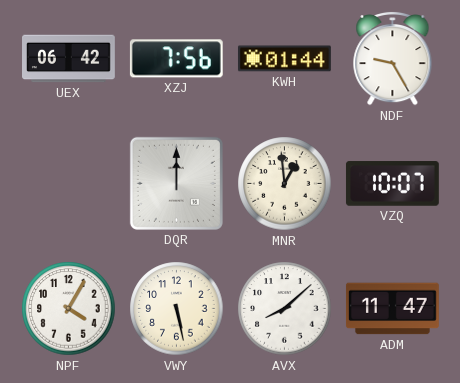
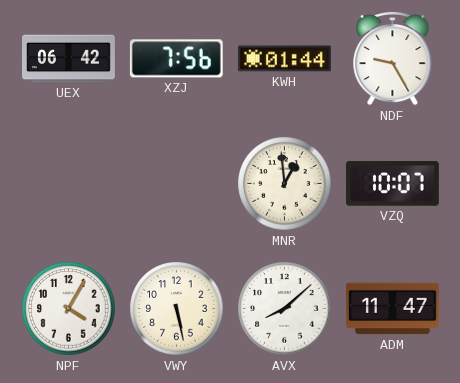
DQR: 12:00 -> none (176, 183)
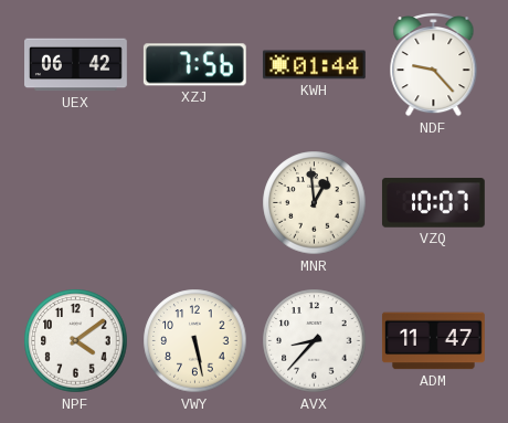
NDF: 9:25 -> 9:23 (434, 64)
NPF: 4:05 -> 4:09 (76, 341)
AVX: 8:08 -> 8:37 (315, 341)
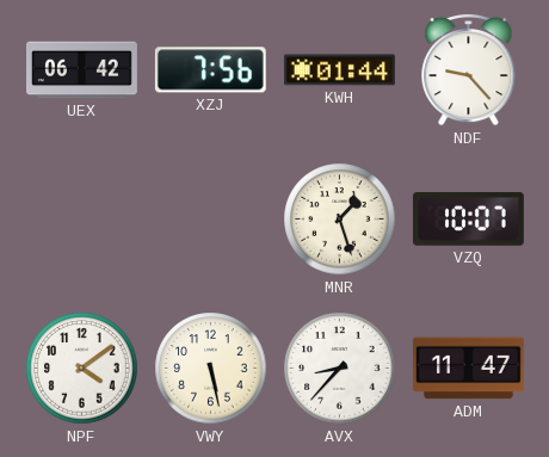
MNR: 12:59 -> 1:27 (340, 220)
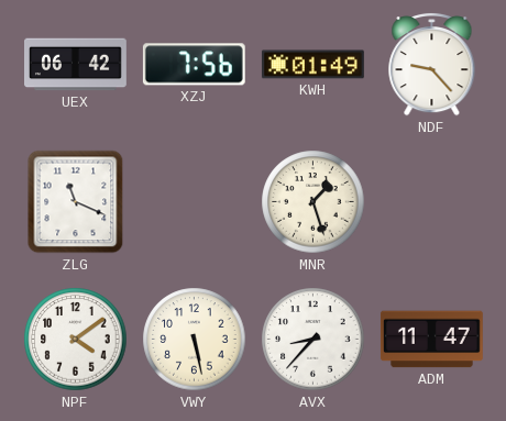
KWH: 01:44 -> 01:49 (312, 65)
ZLG: none -> 11:19 (76, 202)
VZQ: 10:07 -> none (468, 220)
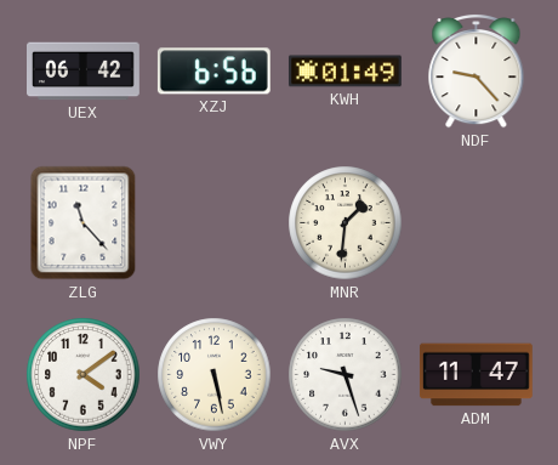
XZJ: 7:56 -> 6:56 (213, 72)
ZLG: 11:19 -> 11:23 (84, 223)
MNR: 1:27 -> 1:31 (346, 223)
AVX: 8:37 -> 9:27 (346, 375)
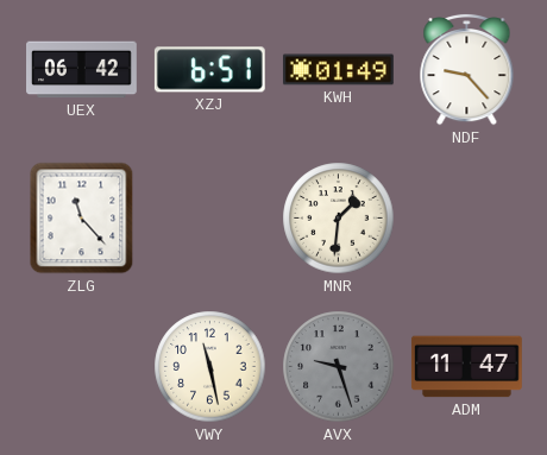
XZJ: 6:56 -> 6:51 (209, 70)
NPF: 4:09 -> none (84, 375)
VWY: 5:28 -> 11:28 (210, 367)
AVX dial: white -> grey (339, 367)
